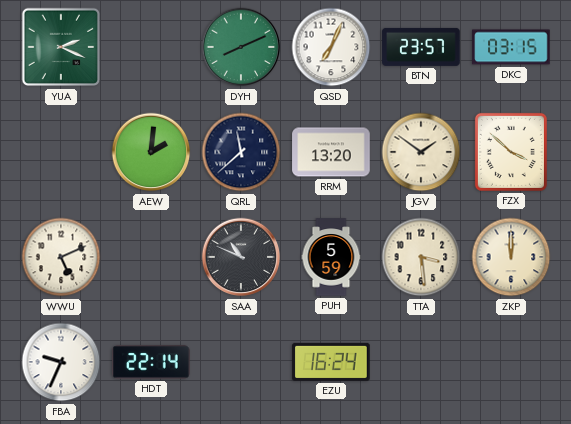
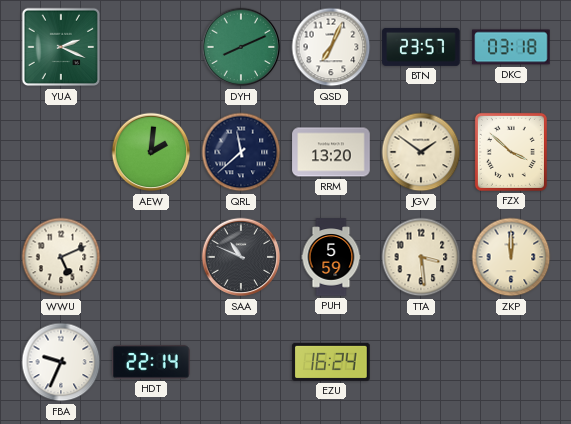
DKC: 03:15 -> 03:18 (511, 47)
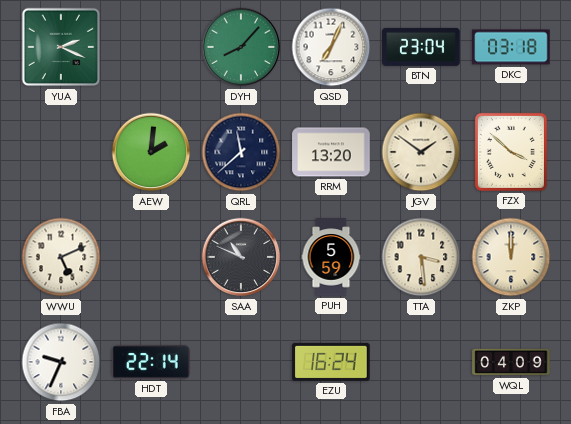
DYH: 8:11 -> 8:07 (241, 47)
BTN: 23:57 -> 23:04 (421, 47)
WQL: none -> 04:09 (511, 362)
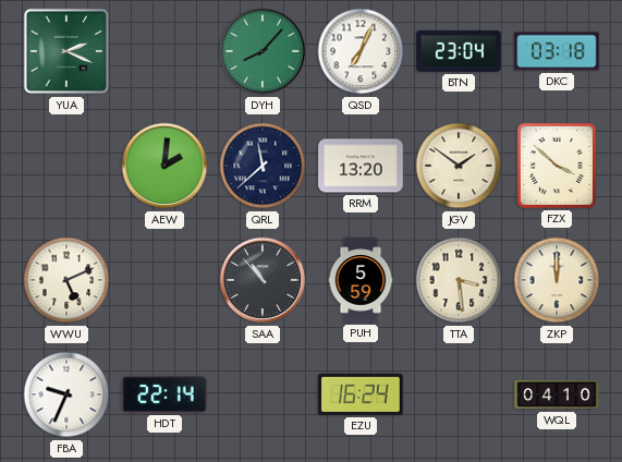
SAA: 10:49 -> 10:53 (263, 280)
WQL: 04:09 -> 04:10 (557, 394)
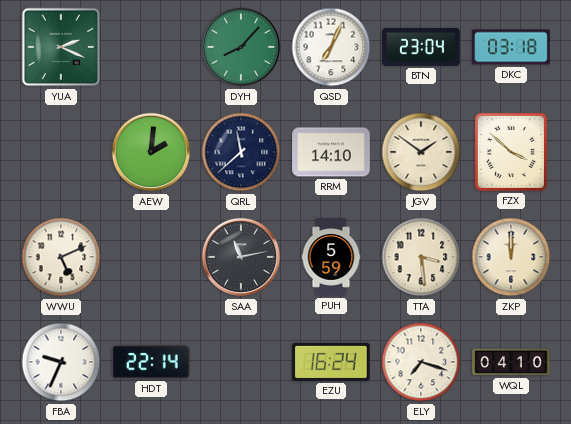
RRM: 13:20 -> 14:10 (331, 152)
SAA: 10:53 -> 11:13 (241, 257)
ELY: none -> 7:18 (421, 362)
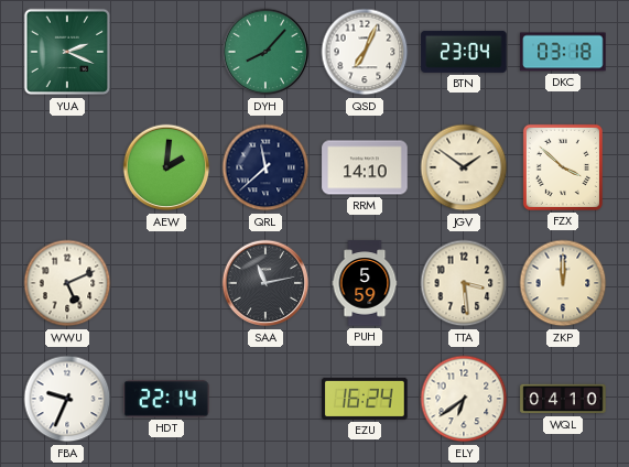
ELY: 7:18 -> 6:39 (464, 399)
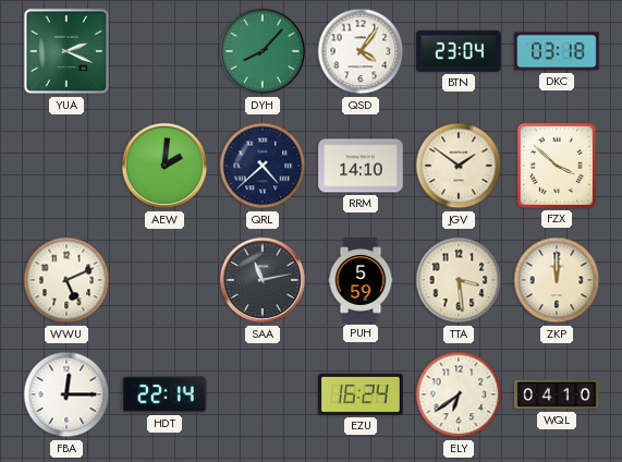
QSD: 7:04 -> 4:06 (361, 51)
QRL: 11:38 -> 4:38 (263, 166)
FBA: 9:34 -> 12:15 (66, 394)
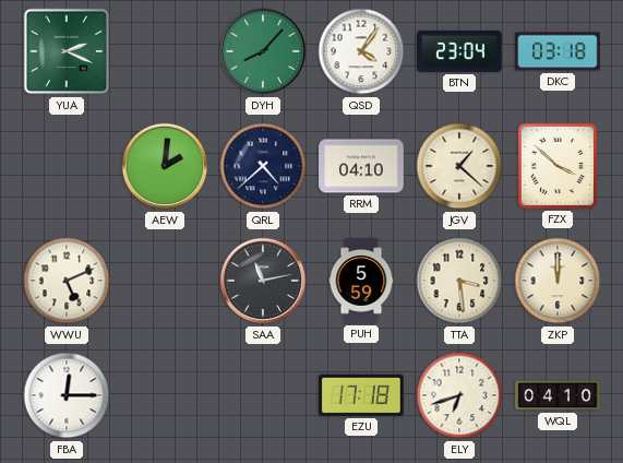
RRM: 14:10 -> 04:10 (361, 166)
JGV: 1:51 -> 1:22 (459, 166)
HDT: 22:14 -> none (164, 394)
EZU: 16:24 -> 17:18 (361, 395)
ELY: 6:39 -> 6:42 (459, 395)
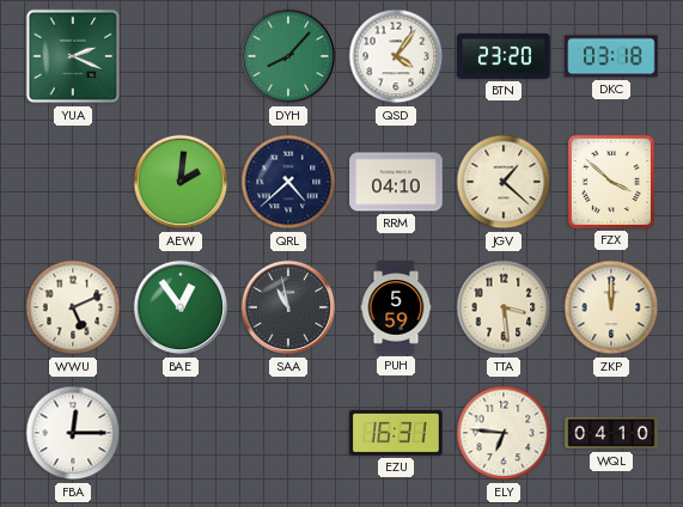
BTN: 23:04 -> 23:20 (504, 56)
BAE: none -> 12:54 (181, 307)
SAA: 11:13 -> 10:58 (288, 307)
EZU: 17:18 -> 16:31 (396, 433)
ELY: 6:42 -> 6:46 (504, 433)
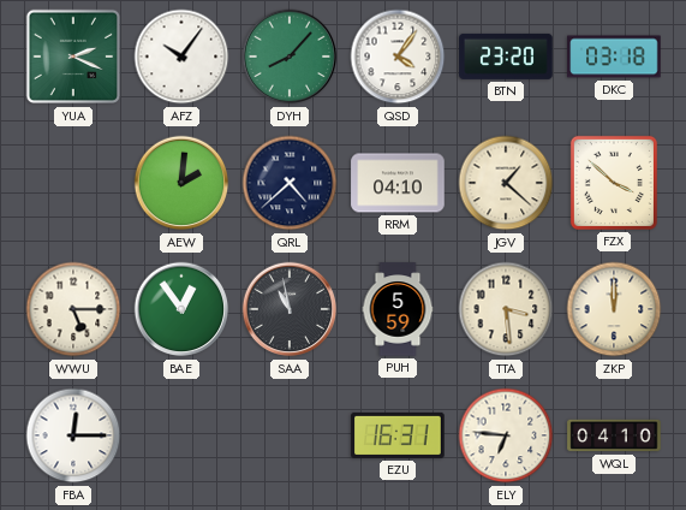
AFZ: none -> 10:06 (181, 57)
WWU: 5:11 -> 5:15 (73, 309)
